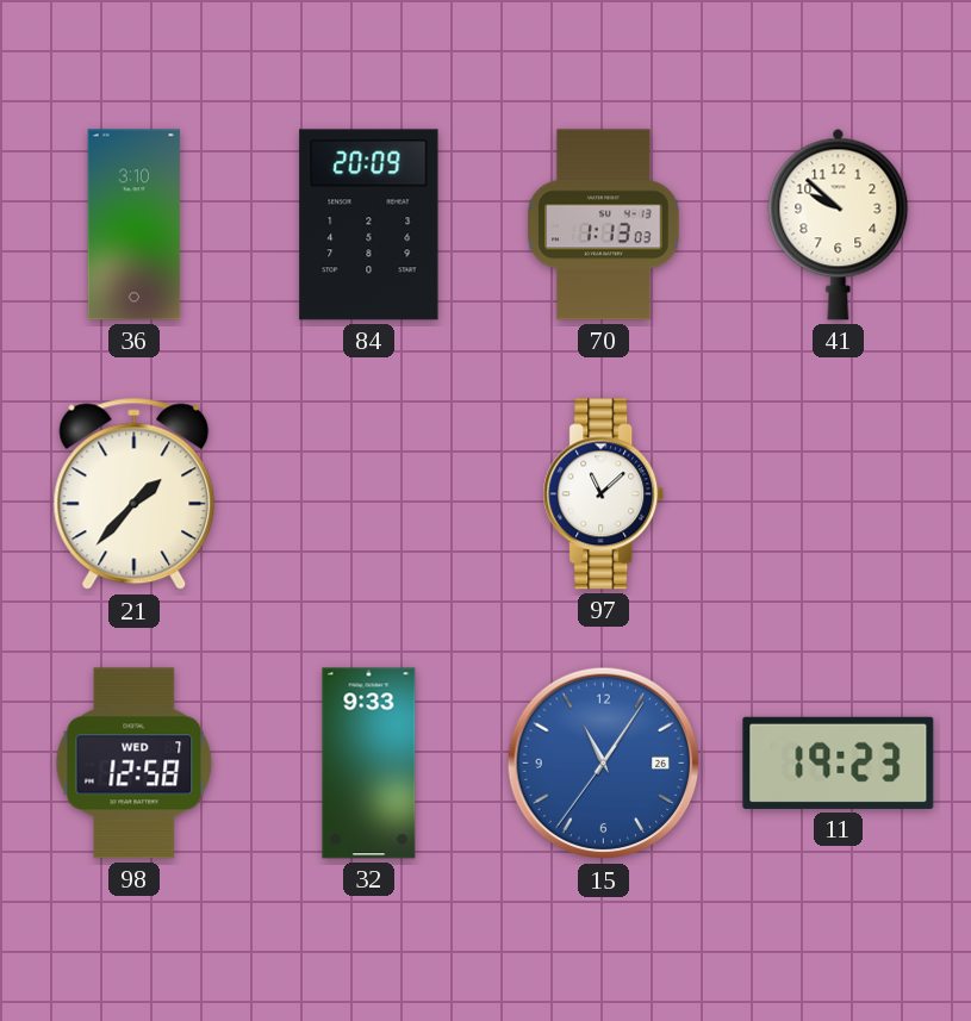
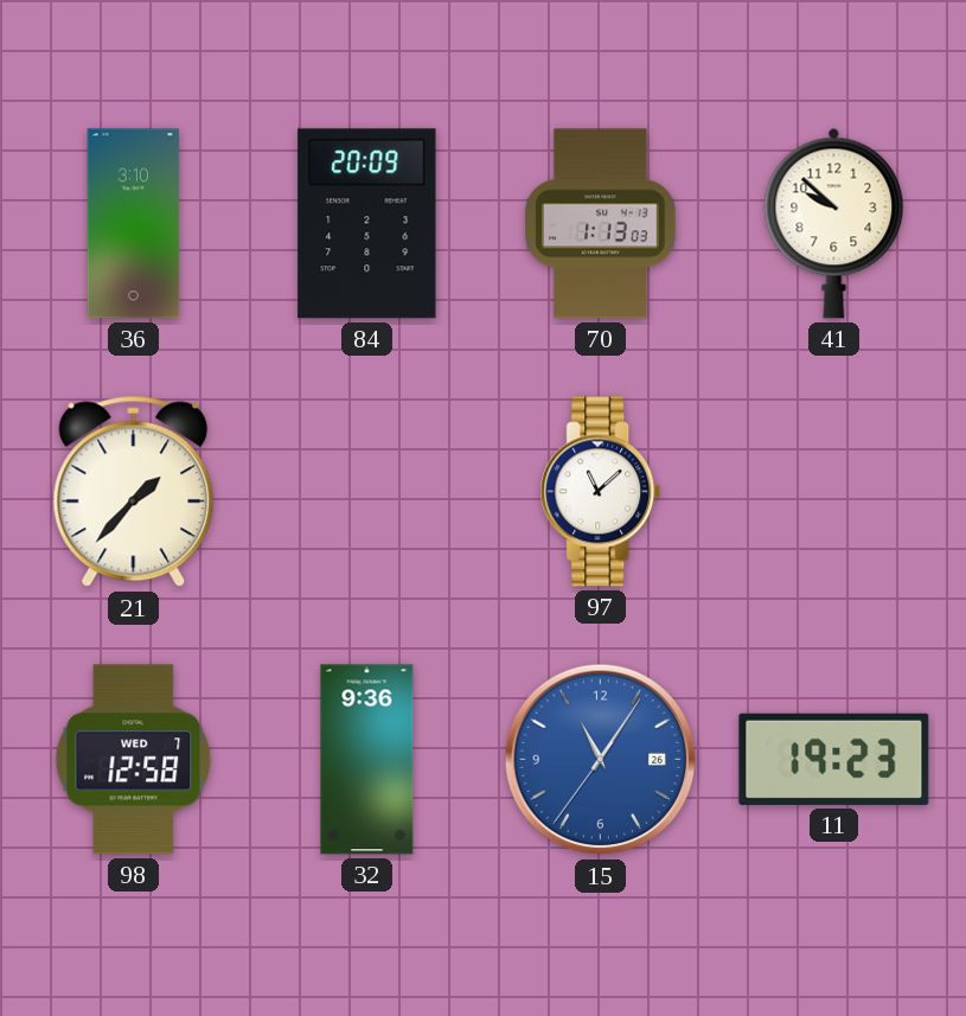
32: 9:33 -> 9:36 (367, 760)
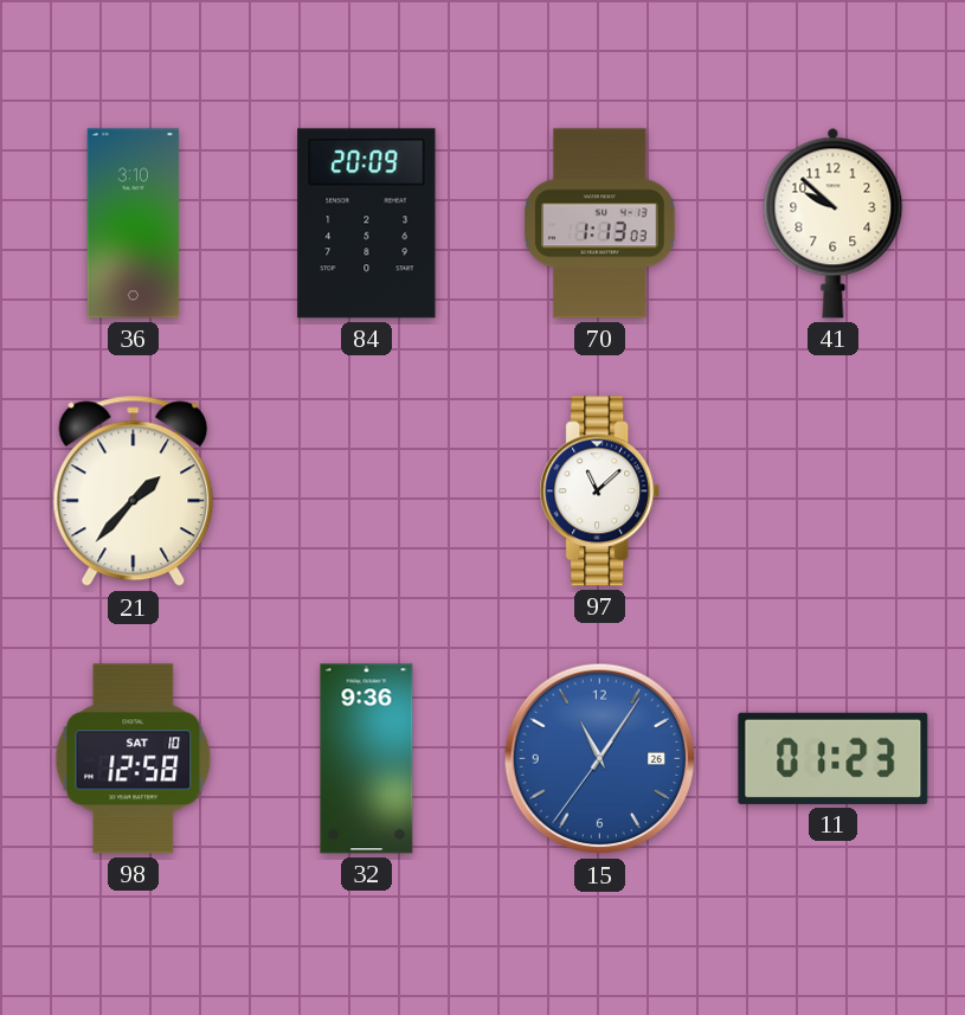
98 date: WED 7 -> SAT 10 (134, 759)
11: 19:23 -> 01:23 (834, 758)
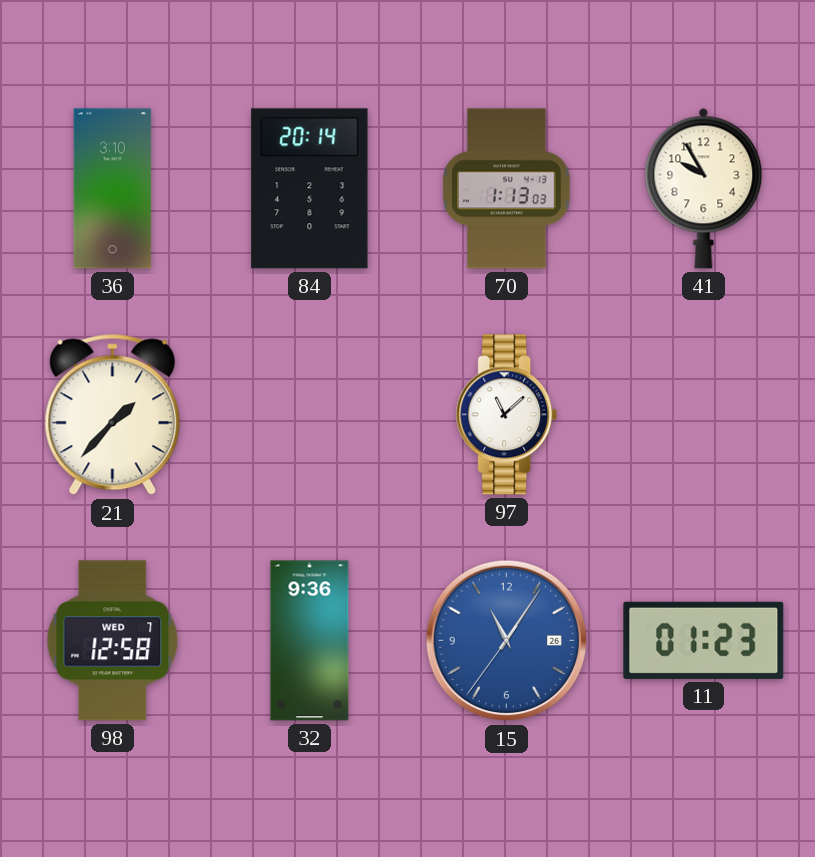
84: 20:09 -> 20:14 (310, 189)
41: 9:52 -> 9:55 (704, 188)
98 date: SAT 10 -> WED 7 (113, 641)
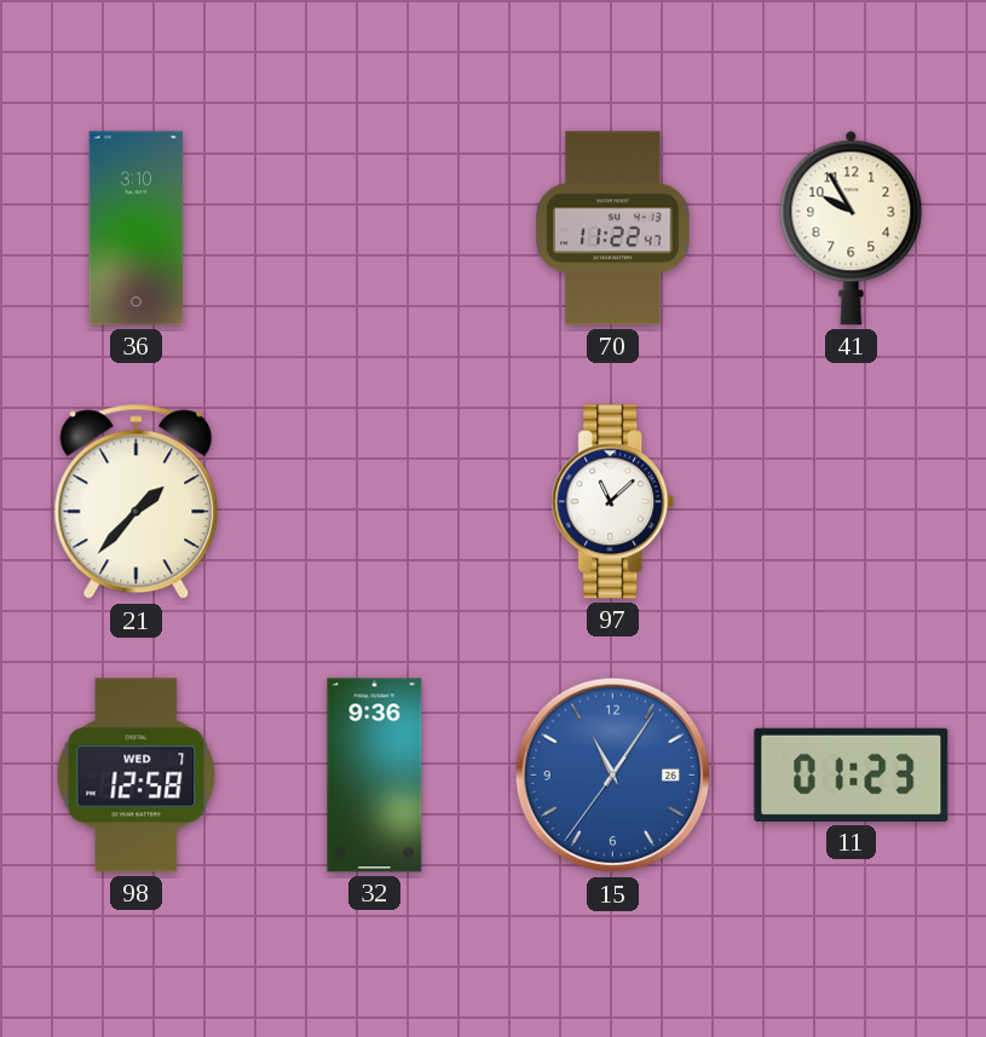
84: 20:14 -> none (310, 189)
70: 1:13 -> 11:22 (613, 229)
